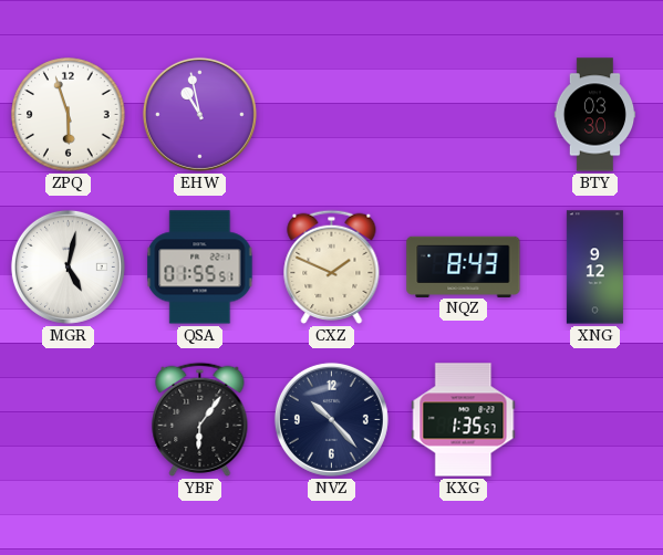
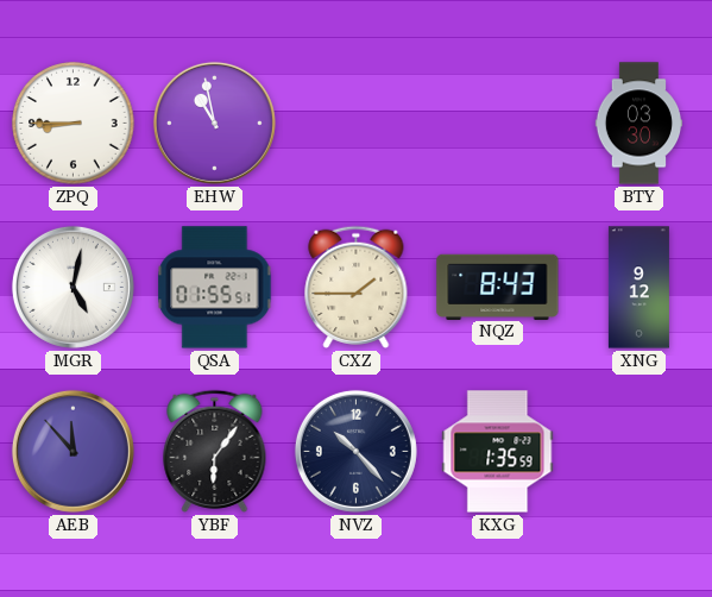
ZPQ: 5:57 -> 8:45 (74, 124)
CXZ: 1:49 -> 1:45 (357, 287)
AEB: none -> 11:53 (73, 451)
KXG: 1:35:57 -> 1:35:59 (498, 452)
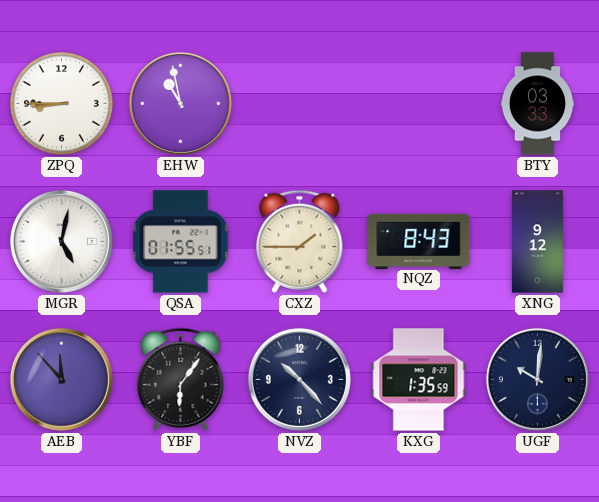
BTY: 03:30 -> 03:33 (538, 104)
UGF: none -> 10:01 (537, 379)
